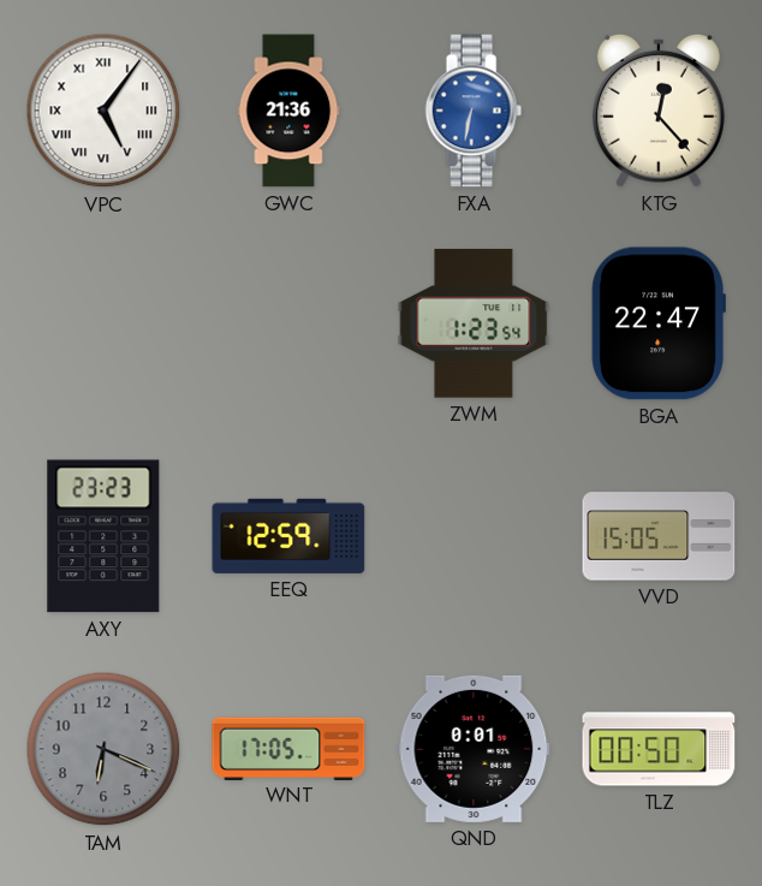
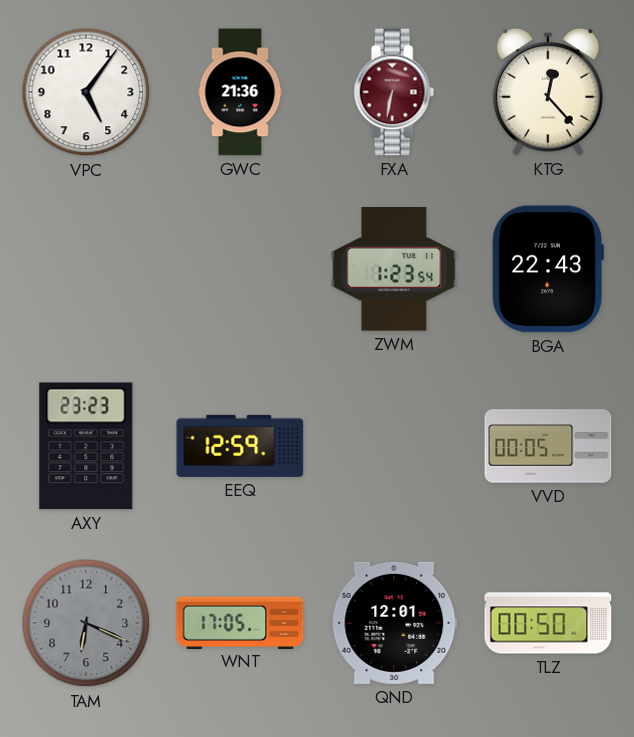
VPC numerals: Roman -> Arabic (86, 92)
FXA dial: blue -> burgundy (394, 92)
BGA: 22:47 -> 22:43 (548, 269)
VVD: 15:05 -> 00:05 (548, 446)
QND: 0:01 -> 12:01 (394, 623)
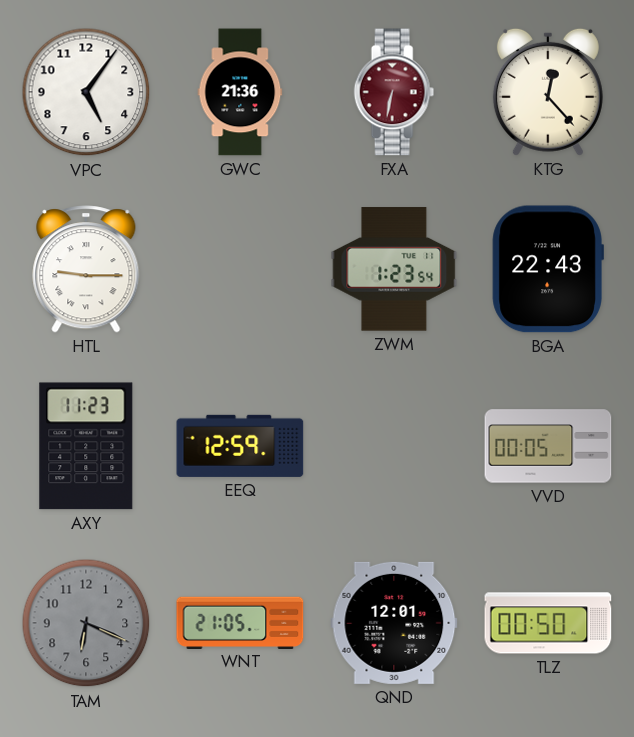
HTL: none -> 9:15 (86, 269)
AXY: 23:23 -> 11:23 (86, 446)
WNT: 17:05 -> 21:05 (240, 622)
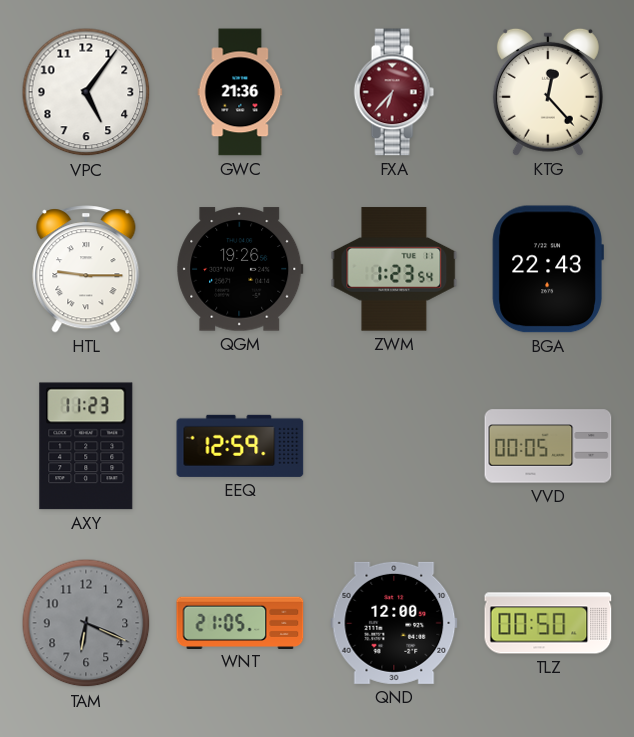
FXA: 6:32 -> 6:37 (394, 92)
QGM: none -> 19:26 (240, 269)
QND: 12:01 -> 12:00 (394, 623)
